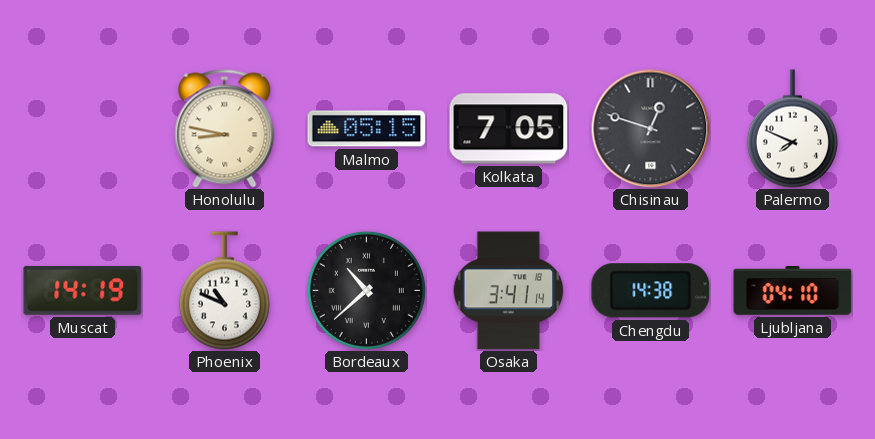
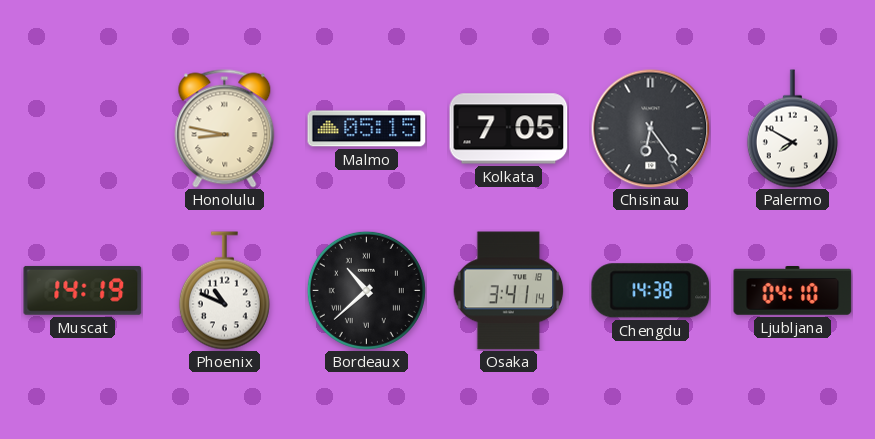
Chisinau: 12:48 -> 6:24 (651, 129)
Palermo: 7:49 -> 7:50 (792, 129)
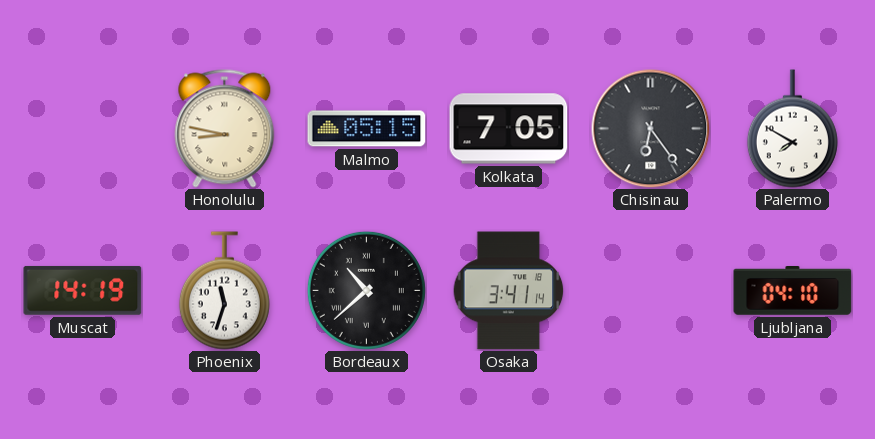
Phoenix: 10:49 -> 11:33 (224, 291)
Chengdu: 14:38 -> none (651, 291)
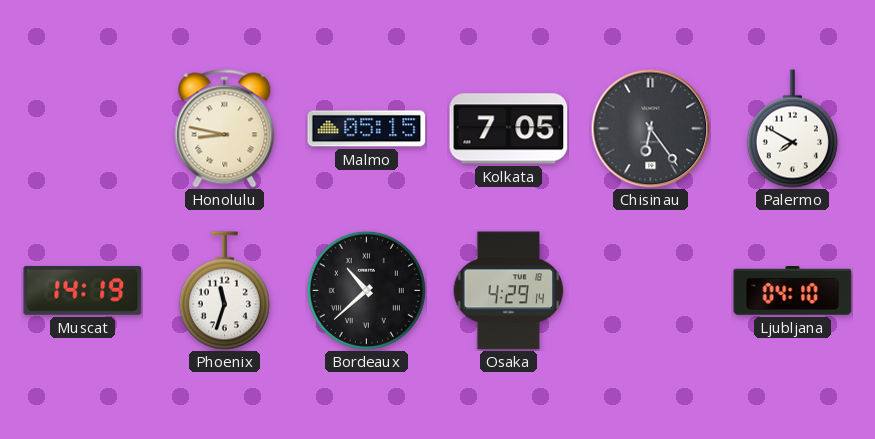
Osaka: 3:41 -> 4:29 (509, 291)
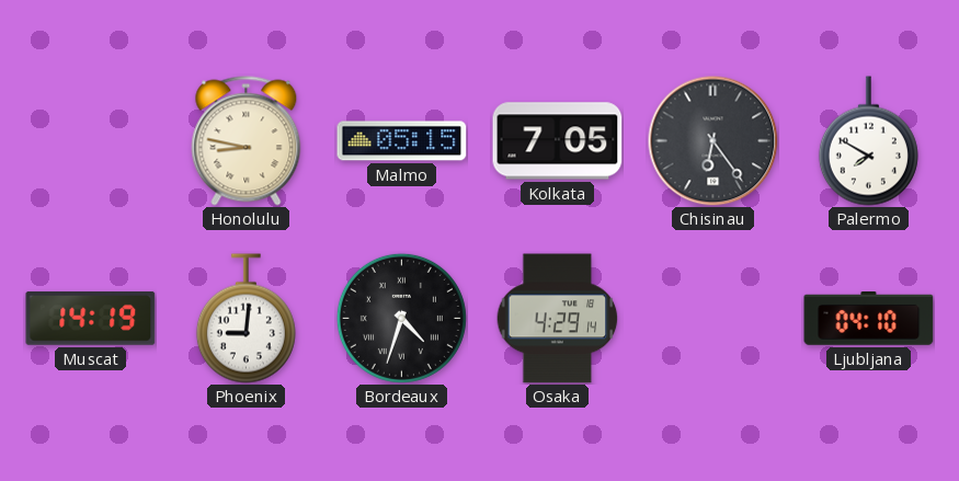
Phoenix: 11:33 -> 9:01 (246, 319)
Bordeaux: 10:38 -> 4:33 (401, 318)
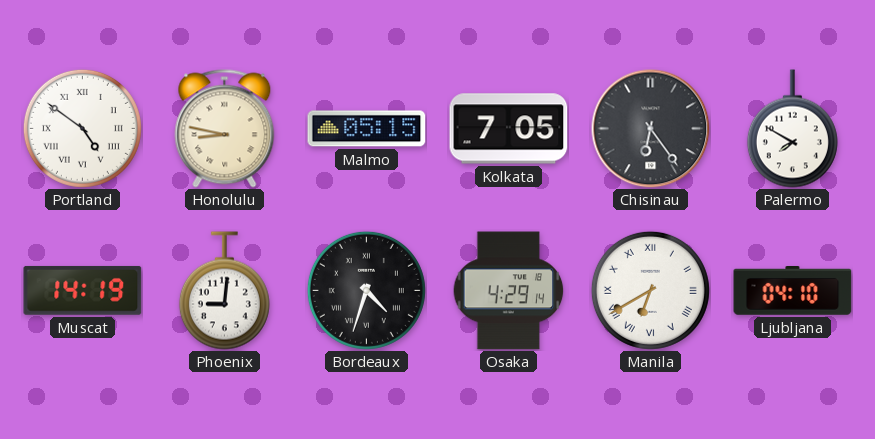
Portland: none -> 4:51 (82, 128)
Manila: none -> 6:40 (650, 290)
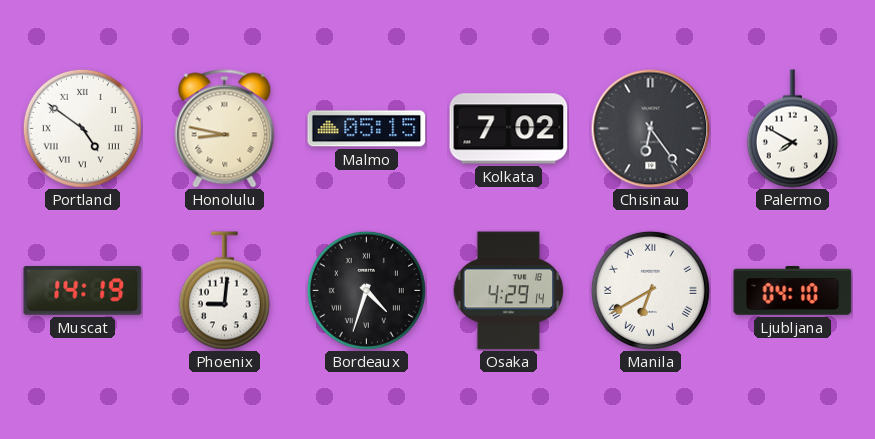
Kolkata: 7:05 -> 7:02 (509, 129)
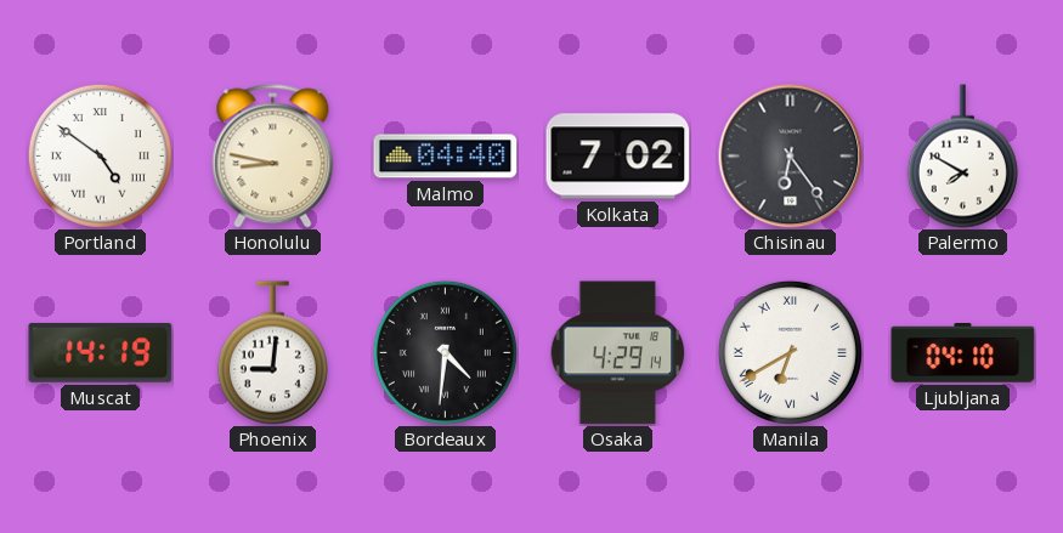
Malmo: 05:15 -> 04:40 (446, 157)
Bordeaux: 4:33 -> 4:31 (445, 352)
